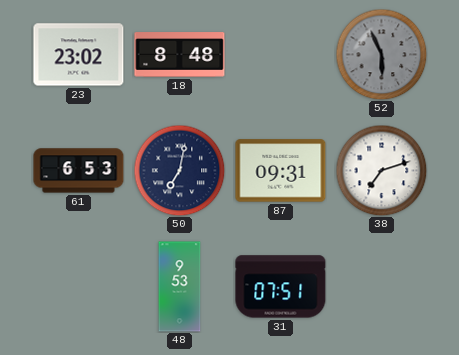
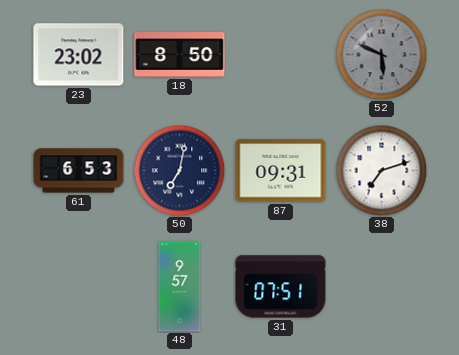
18: 8:48 -> 8:50 (180, 55)
52: 5:56 -> 5:49 (381, 54)
48: 9:53 -> 9:57 (180, 287)
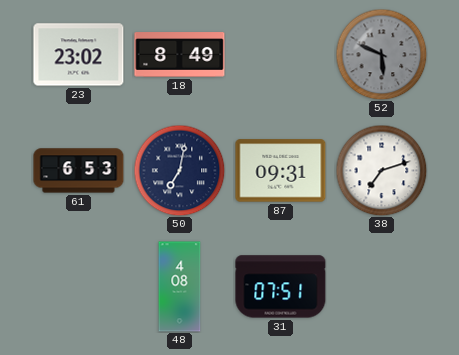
18: 8:50 -> 8:49 (180, 55)
48: 9:57 -> 4:08 (180, 287)
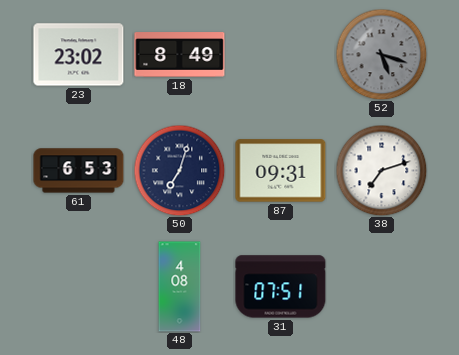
52: 5:49 -> 5:18 (381, 54)
50: 7:02 -> 7:03 (179, 170)
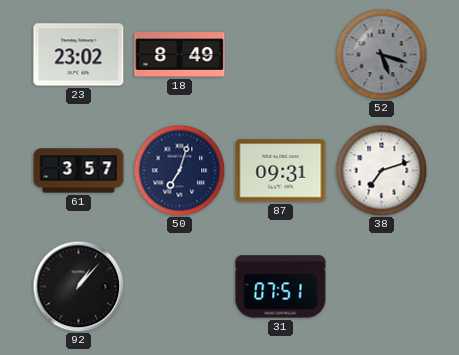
61: 6:53 -> 3:57 (79, 171)
92: none -> 1:07 (78, 286)
48: 4:08 -> none (180, 287)
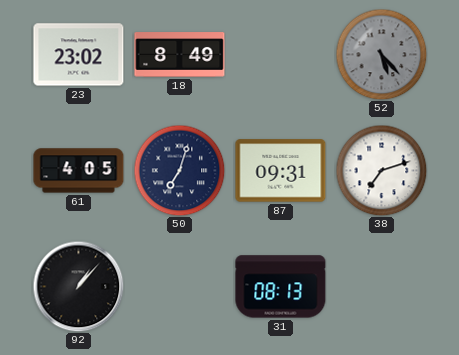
52: 5:18 -> 5:23 (381, 54)
61: 3:57 -> 4:05 (79, 171)
31: 07:51 -> 08:13 (281, 287)
